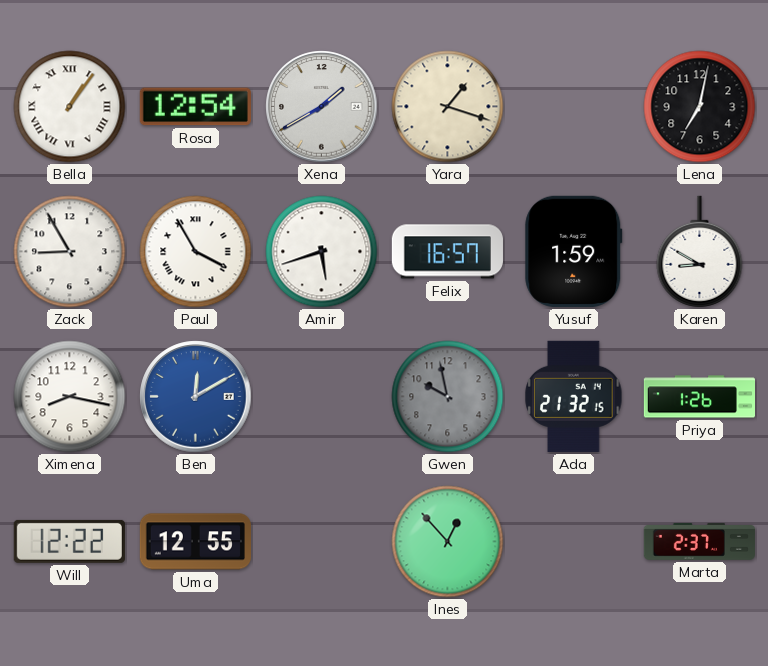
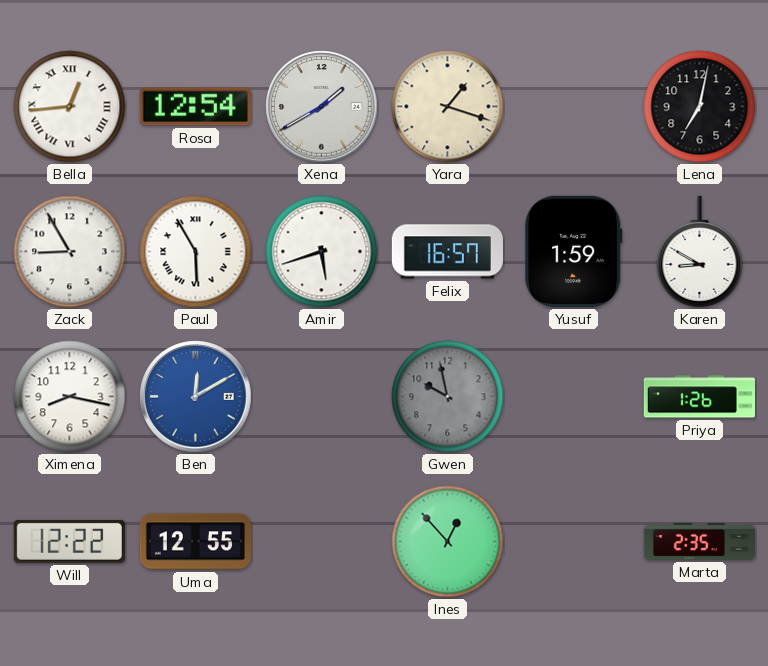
Bella: 1:06 -> 12:44 (70, 107)
Paul: 3:55 -> 5:55 (196, 252)
Ada: 21:32 -> none (574, 396)
Marta: 2:37 -> 2:35 (699, 541)
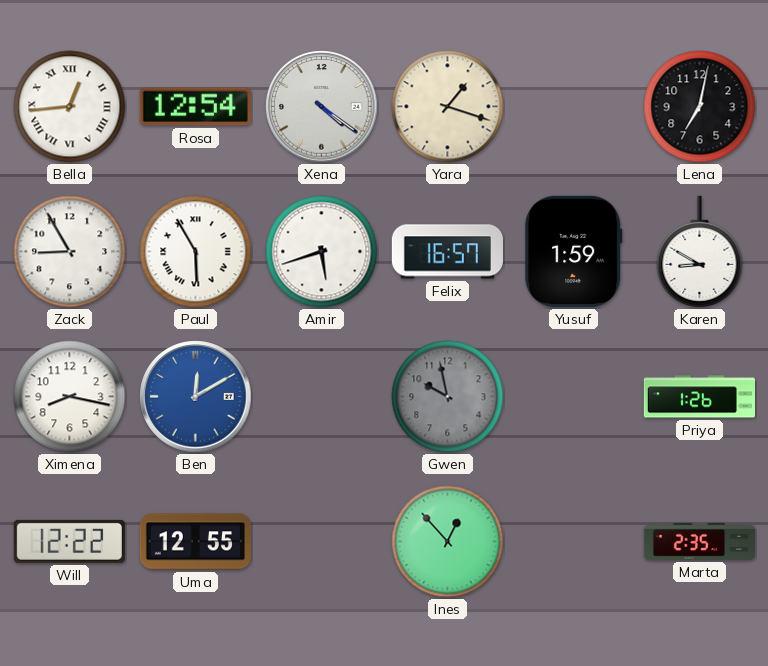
Xena: 1:40 -> 4:21 (322, 107)
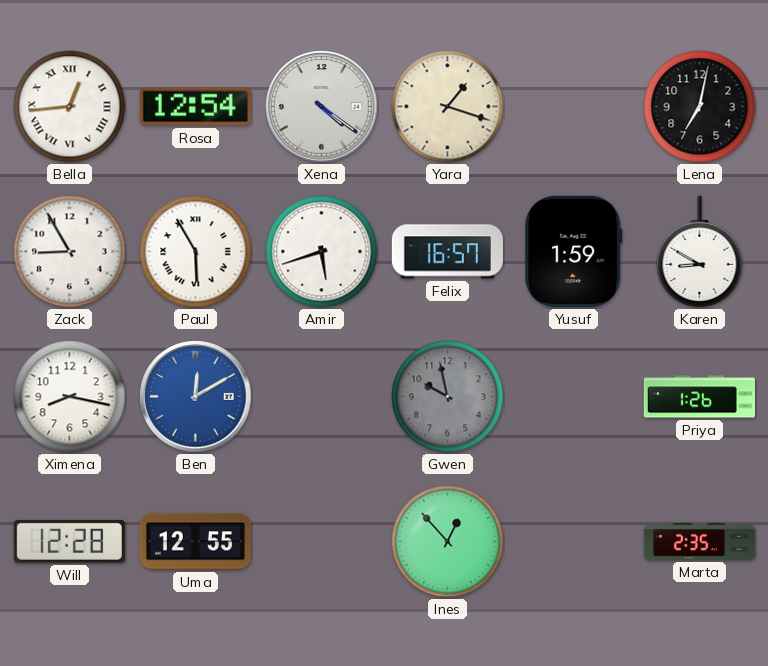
Will: 12:22 -> 12:28 (69, 541)
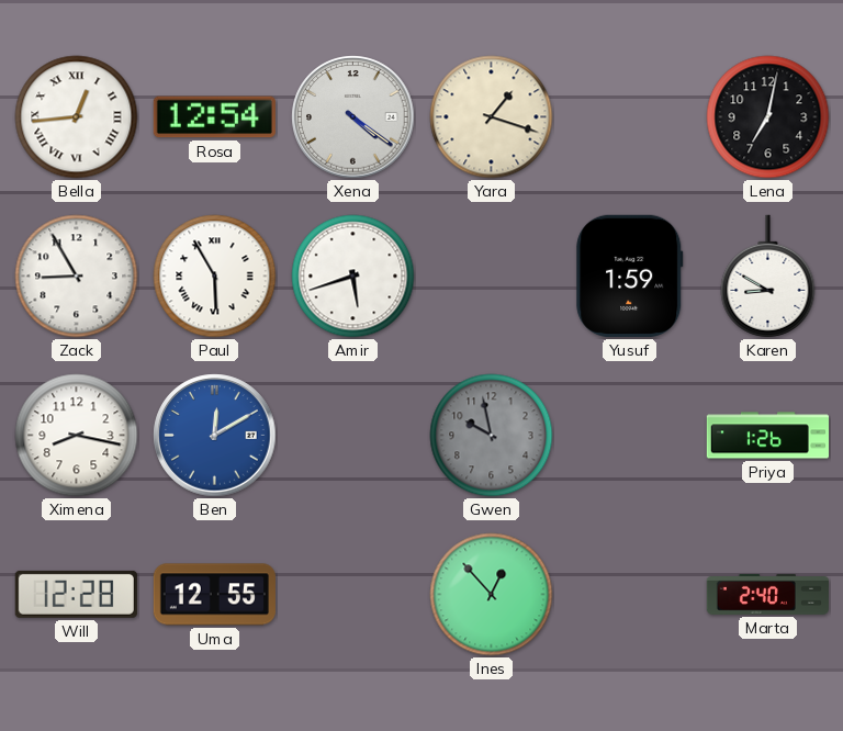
Felix: 16:57 -> none (447, 252)
Marta: 2:35 -> 2:40 (767, 594)
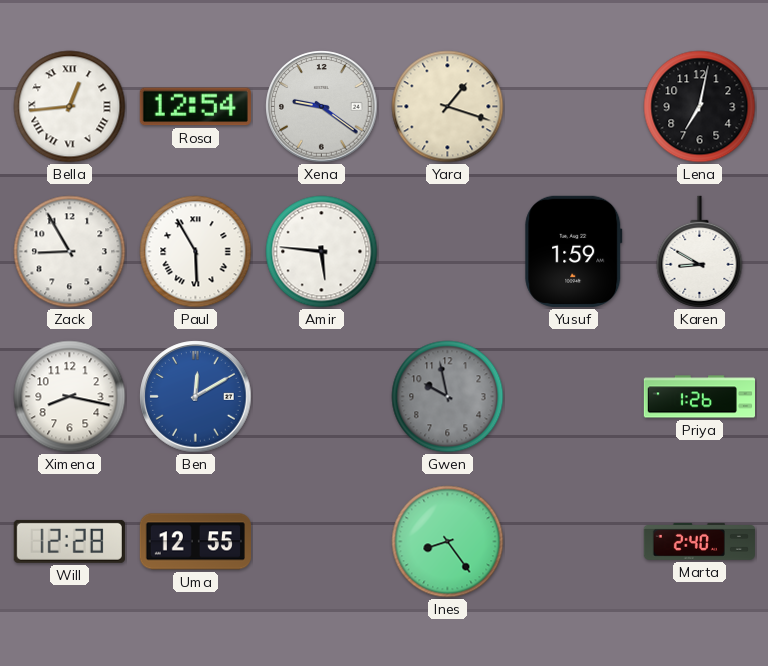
Xena: 4:21 -> 9:21 (322, 107)
Amir: 5:42 -> 5:46 (322, 252)
Ines: 12:53 -> 8:24 (448, 542)
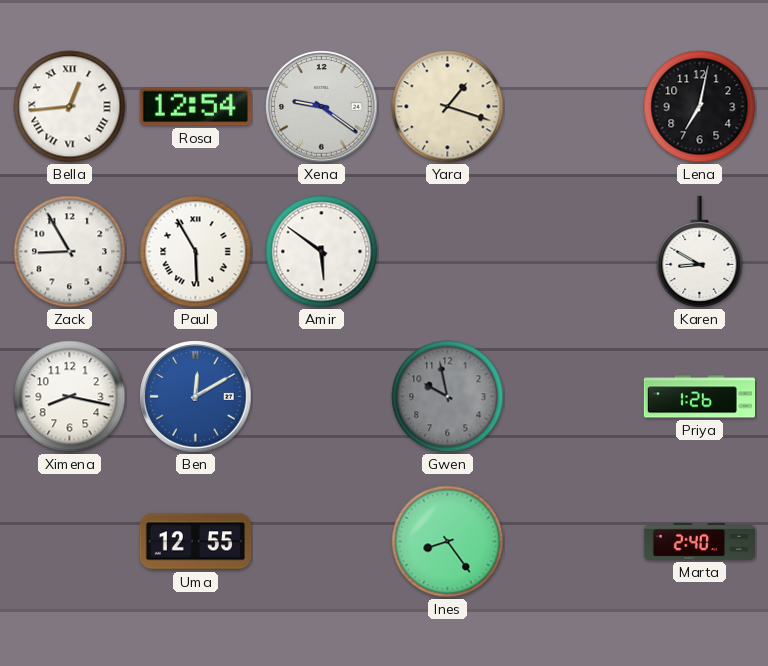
Amir: 5:46 -> 5:51 (322, 252)
Yusuf: 1:59 -> none (574, 251)
Will: 12:28 -> none (69, 541)
